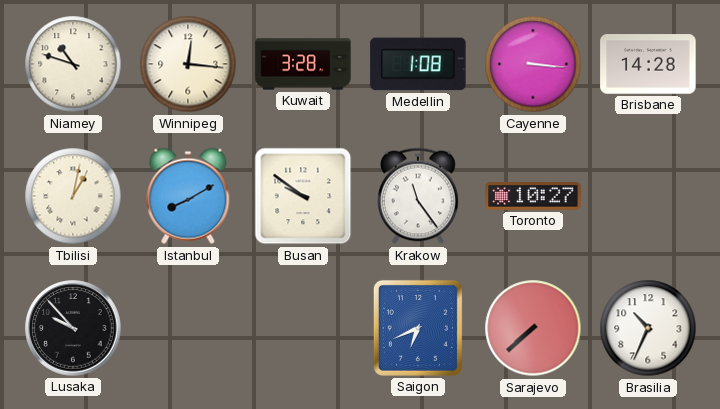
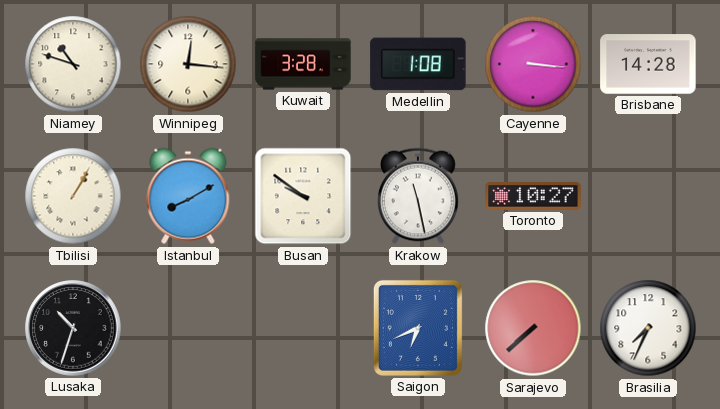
Tbilisi: 1:02 -> 1:05 (73, 196)
Krakow: 11:24 -> 11:28 (419, 196)
Lusaka: 9:53 -> 10:33 (73, 328)
Brasilia: 10:34 -> 7:34 (648, 328)
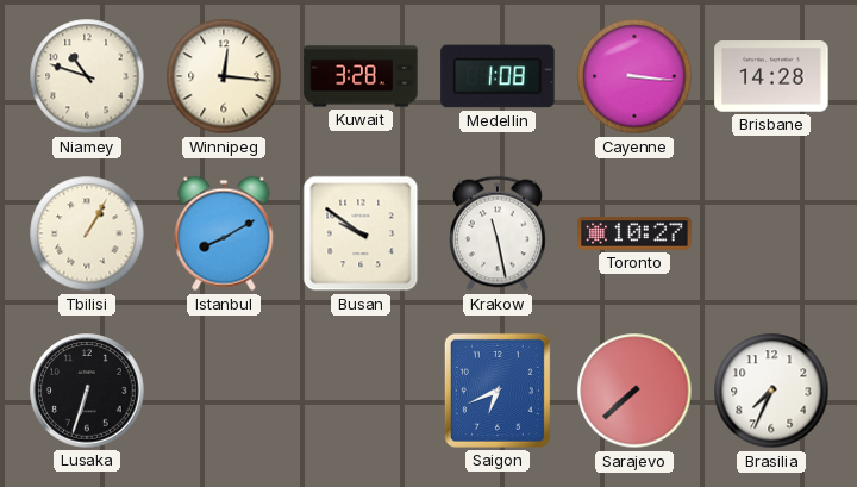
Lusaka: 10:33 -> 6:33 (87, 391)
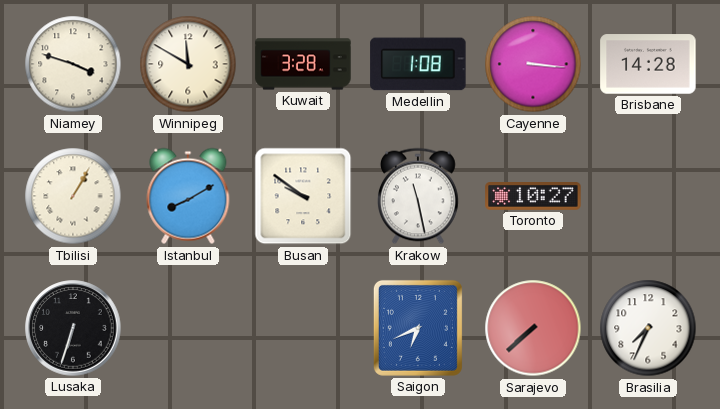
Niamey: 10:48 -> 3:48 (73, 64)
Winnipeg: 12:16 -> 11:50 (188, 64)
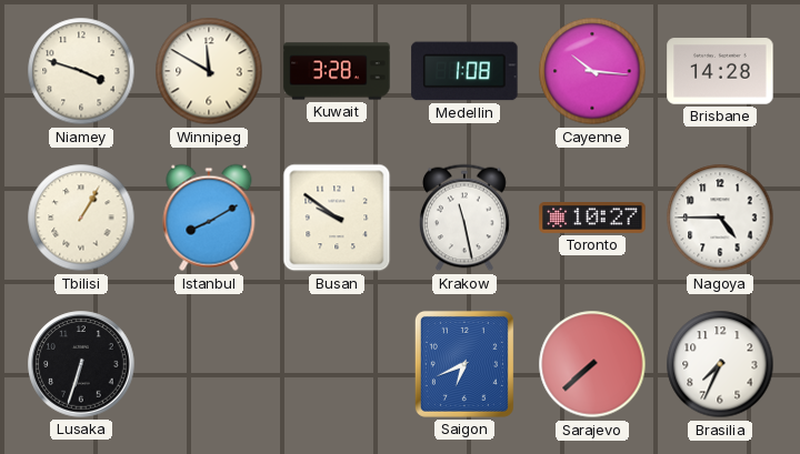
Cayenne: 3:16 -> 10:16 (592, 71)
Nagoya: none -> 4:45 (720, 218)
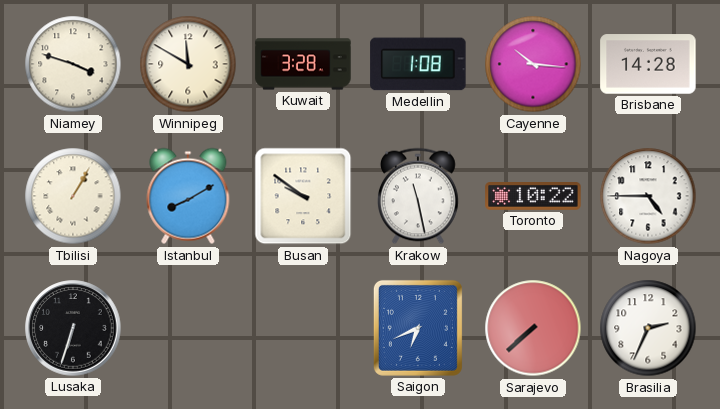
Toronto: 10:27 -> 10:22 (533, 197)
Brasilia: 7:34 -> 2:34 (648, 328)
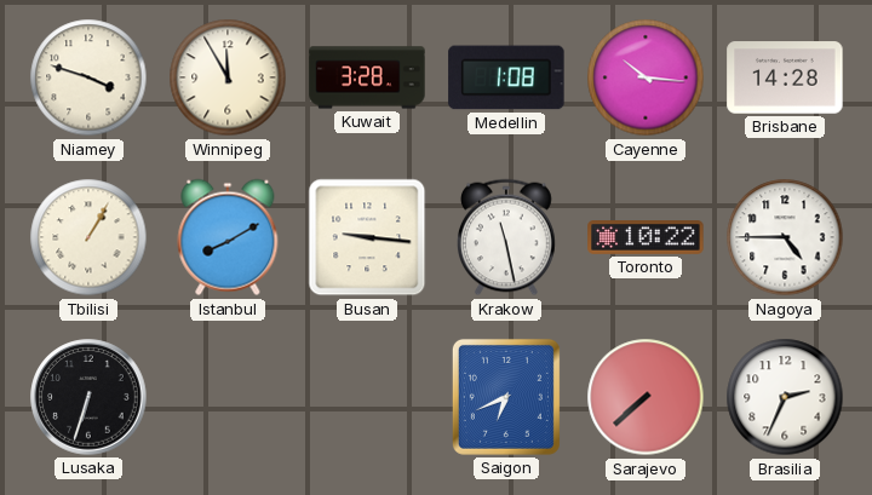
Winnipeg: 11:50 -> 11:55 (228, 77)
Busan: 9:51 -> 9:16 (367, 237)
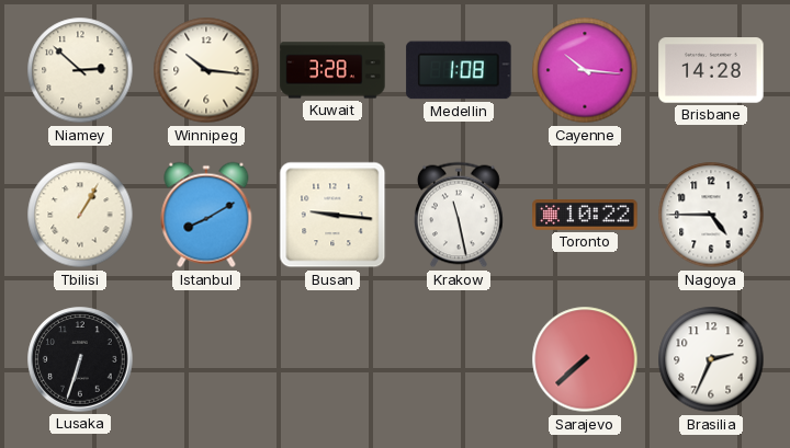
Niamey: 3:48 -> 2:52 (80, 70)
Winnipeg: 11:55 -> 10:16 (206, 70)
Saigon: 6:41 -> none (506, 397)
